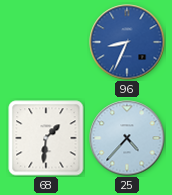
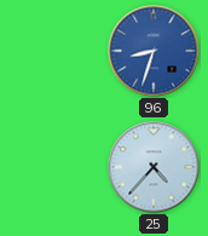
96: 8:34 -> 8:33 (154, 51)
68: 1:31 -> none (46, 138)
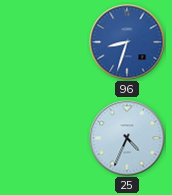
25: 4:37 -> 4:34 (127, 138)
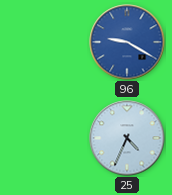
96: 8:33 -> 9:20 (127, 42)
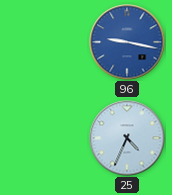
96: 9:20 -> 9:17 (127, 42)
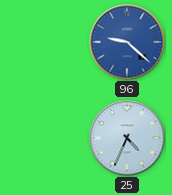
96: 9:17 -> 9:22 (127, 42)
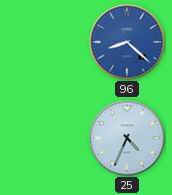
96: 9:22 -> 8:22 (127, 42)
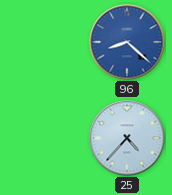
25: 4:34 -> 4:37 (127, 138)
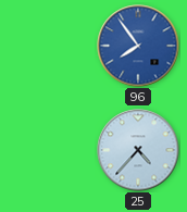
96: 8:22 -> 7:54 (138, 46)
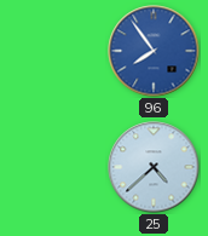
25: 4:37 -> 4:38 (154, 167)
